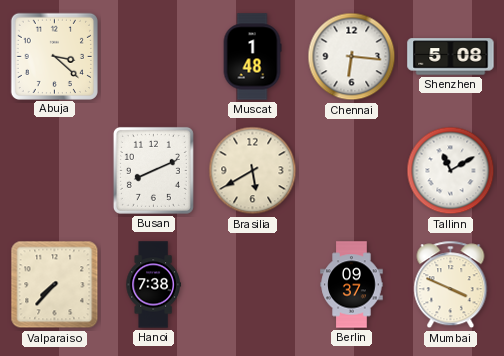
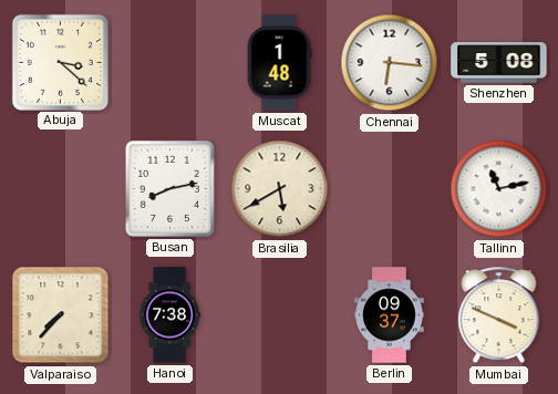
Busan: 8:11 -> 8:13 (169, 188)
Tallinn: 11:10 -> 11:13 (499, 189)
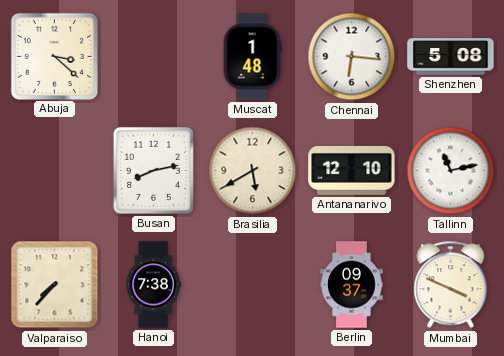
Antananarivo: none -> 12:10 (352, 170)
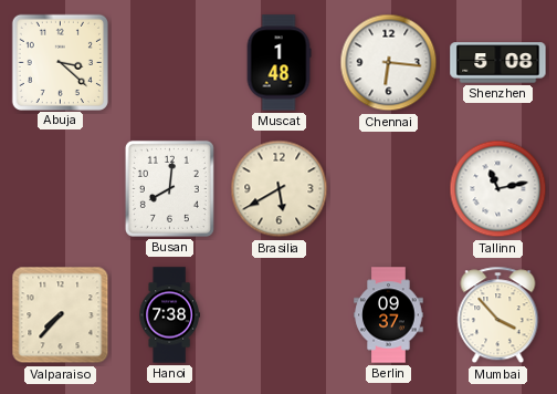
Busan: 8:13 -> 8:01 (169, 188)
Antananarivo: 12:10 -> none (352, 170)
Mumbai: 3:49 -> 3:53 (498, 315)
